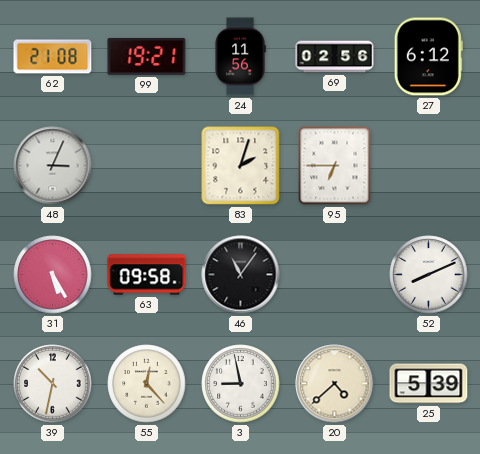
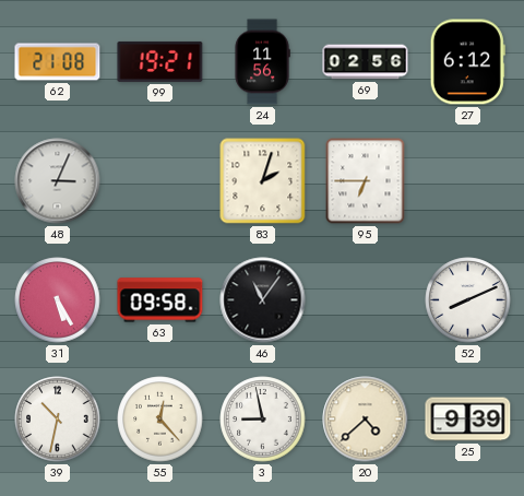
25: 5:39 -> 9:39 (468, 420)
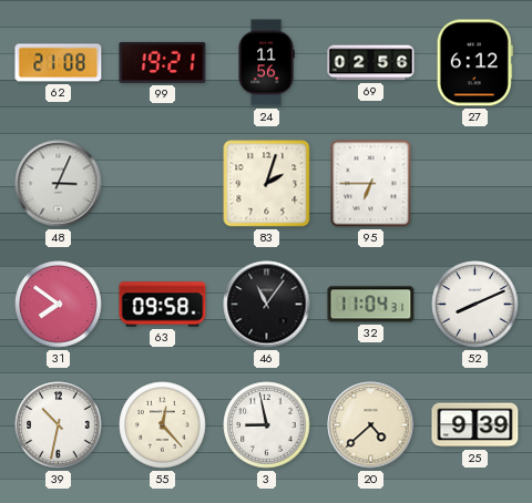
31: 5:25 -> 7:51 (59, 305)
32: none -> 11:04 (371, 305)
